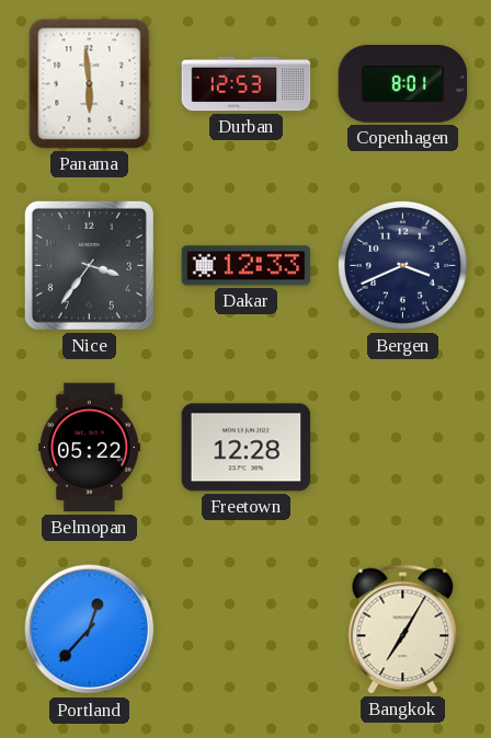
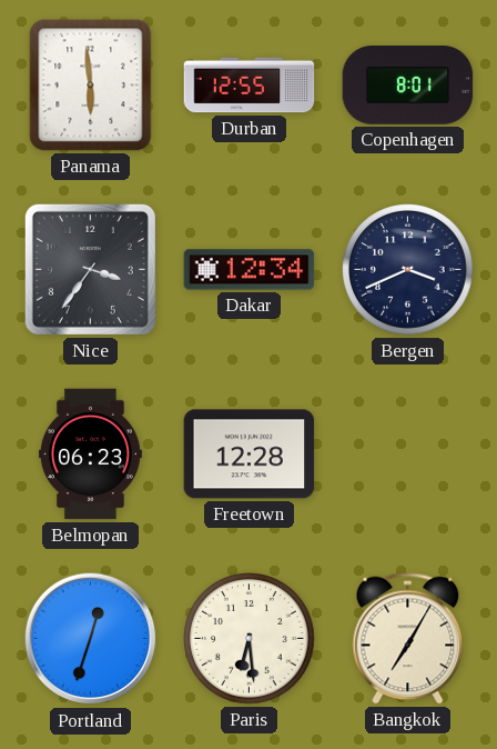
Durban: 12:53 -> 12:55 (250, 86)
Dakar: 12:33 -> 12:34 (250, 270)
Belmopan: 05:22 -> 06:23 (90, 455)
Portland: 12:37 -> 12:33 (91, 639)
Paris: none -> 6:29 (250, 639)
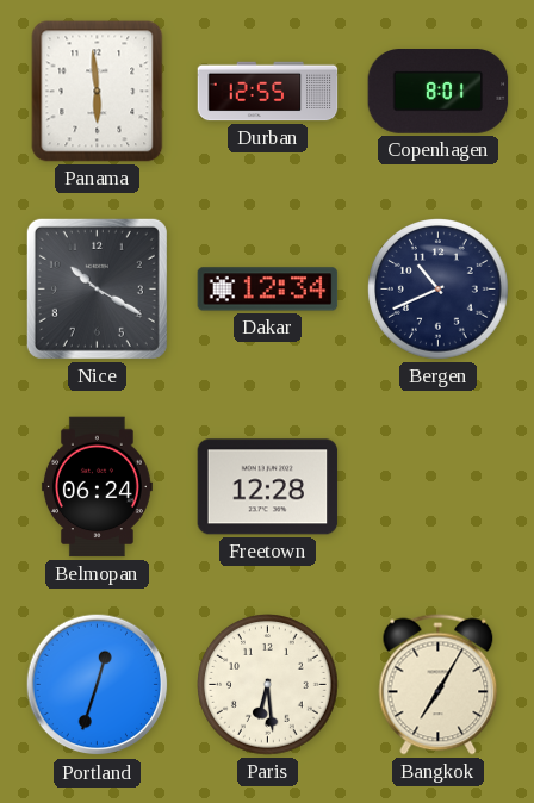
Nice: 3:36 -> 10:20 (97, 288)
Bergen: 3:41 -> 10:41 (439, 290)
Belmopan: 06:23 -> 06:24 (97, 487)
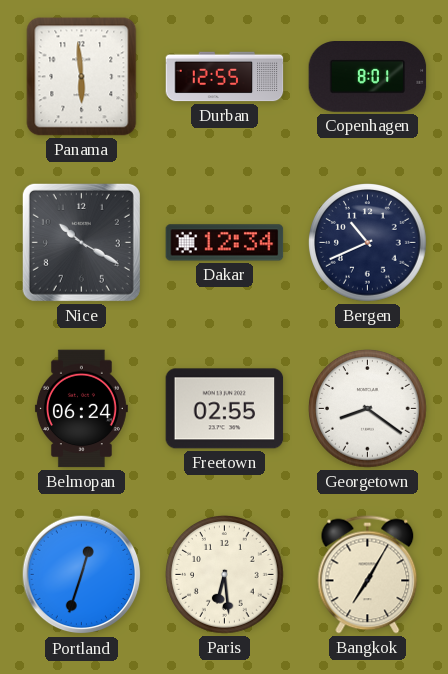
Freetown: 12:28 -> 02:55 (225, 409)
Georgetown: none -> 8:21 (368, 409)
